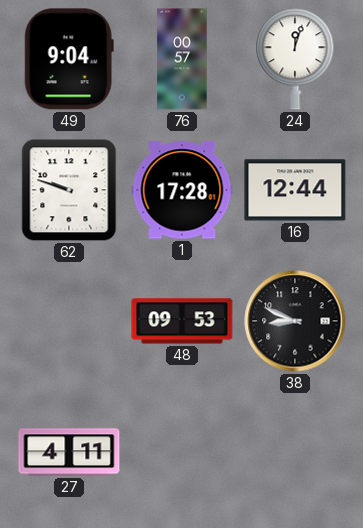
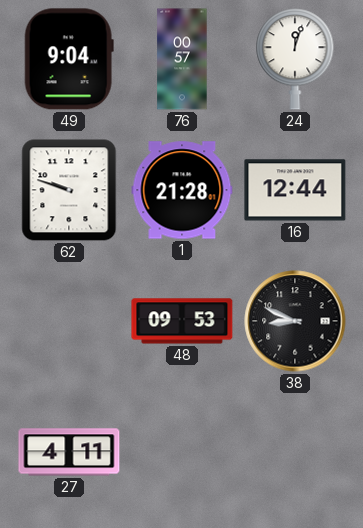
1: 17:28 -> 21:28 (182, 190)
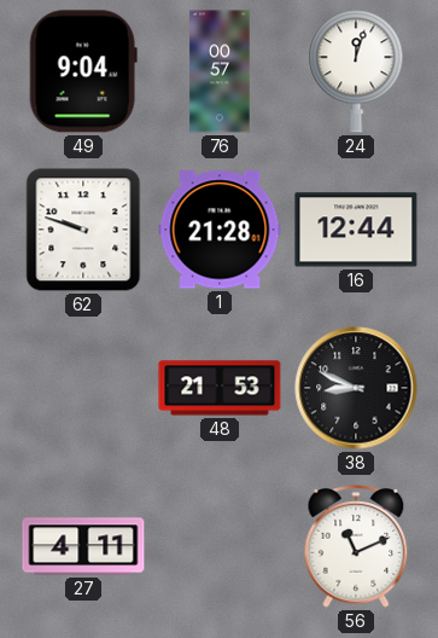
48: 09:53 -> 21:53 (220, 388)
56: none -> 11:11 (356, 546)
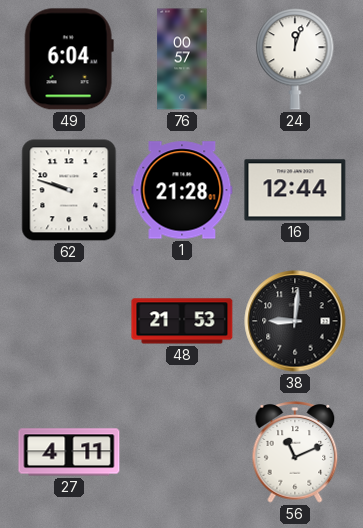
49: 9:04 -> 6:04 (69, 59)
38: 8:49 -> 9:01 (295, 321)
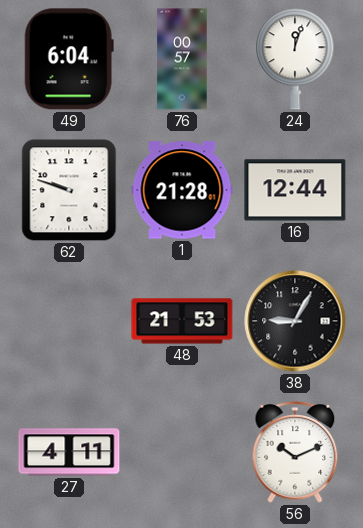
38: 9:01 -> 9:05 (295, 321)
56: 11:11 -> 10:11 (295, 452)
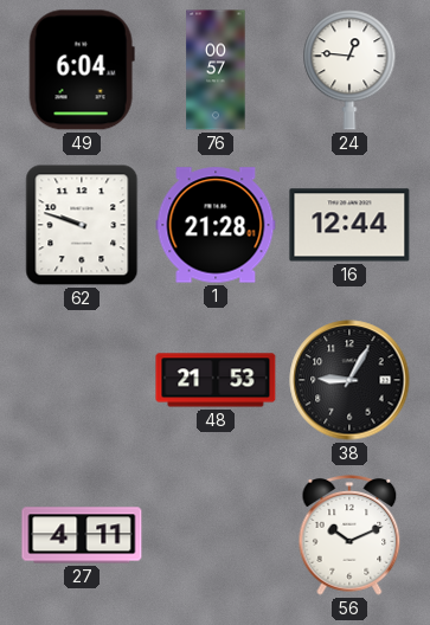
24: 12:03 -> 12:46 (349, 70)
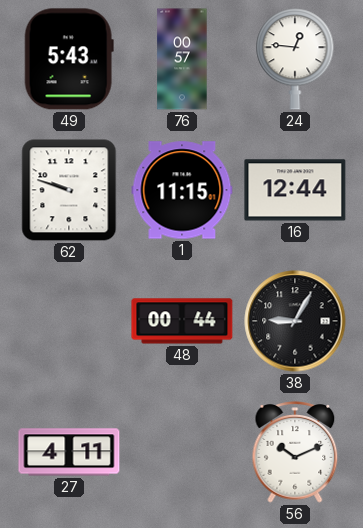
49: 6:04 -> 5:43 (69, 59)
1: 21:28 -> 11:15 (182, 190)
48: 21:53 -> 00:44 (182, 321)
